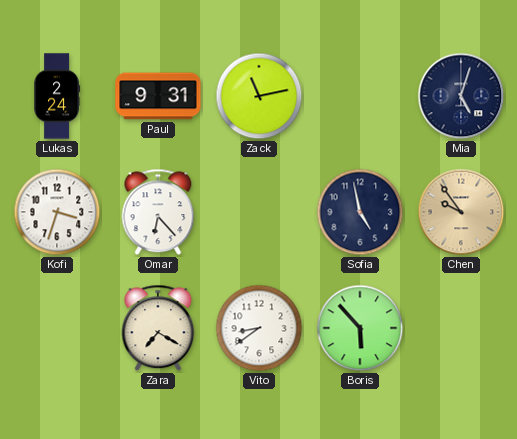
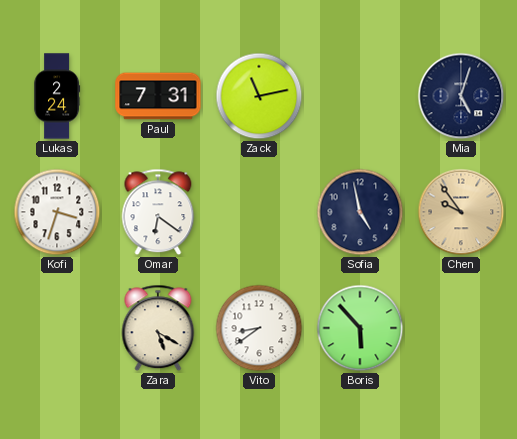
Paul: 9:31 -> 7:31 (158, 96)
Omar: 6:23 -> 6:21 (158, 212)
Zara: 7:20 -> 5:20 (158, 328)
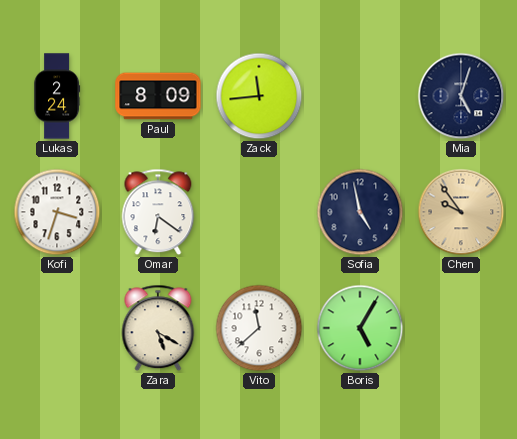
Paul: 7:31 -> 8:09 (158, 96)
Zack: 11:13 -> 11:44 (259, 96)
Vito: 8:39 -> 11:38 (259, 328)
Boris: 5:53 -> 5:05 (360, 328)
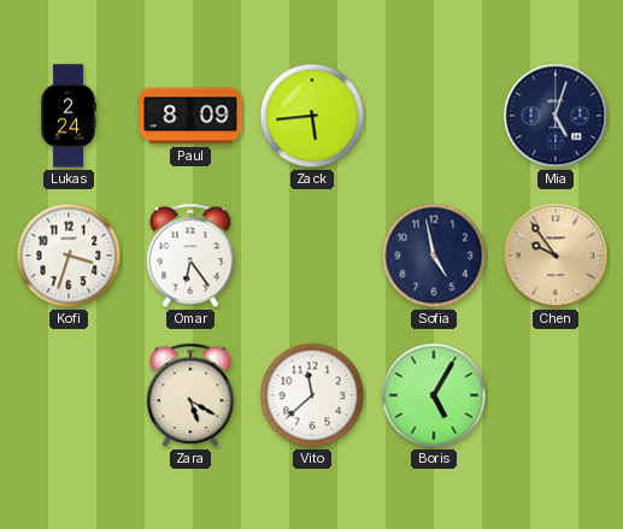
Zack: 11:44 -> 5:44 (312, 116)
Omar: 6:21 -> 6:24 (190, 255)
